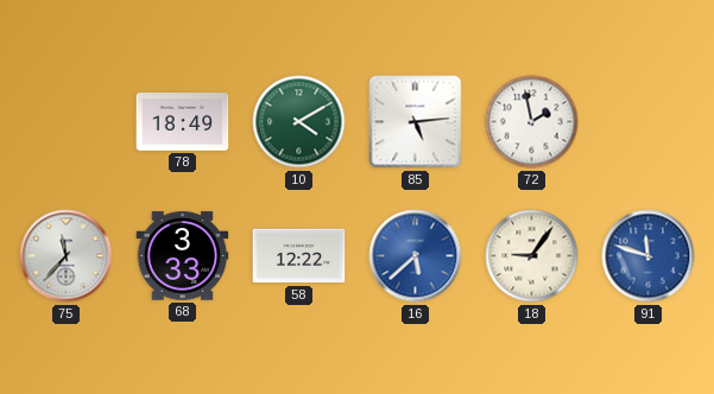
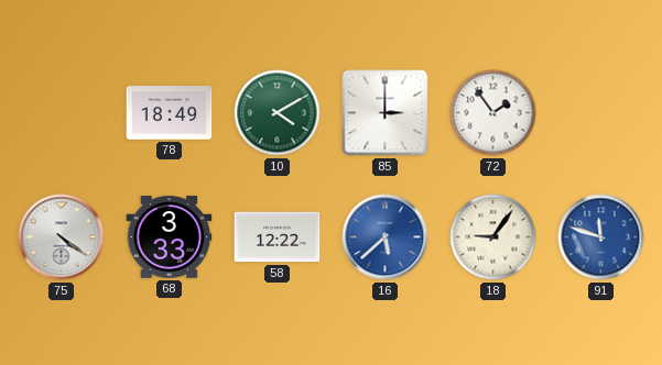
85: 5:14 -> 3:00 (386, 113)
72: 1:58 -> 1:54 (493, 113)
75: 11:37 -> 4:21 (62, 237)
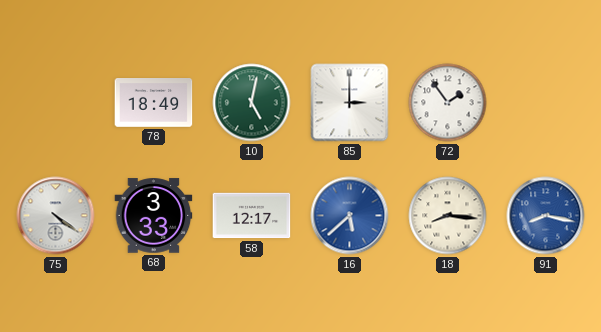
10: 4:10 -> 5:02 (252, 103)
58: 12:22 -> 12:17 (252, 216)
18: 9:06 -> 8:16 (448, 216)
91: 11:48 -> 8:17 (546, 216)
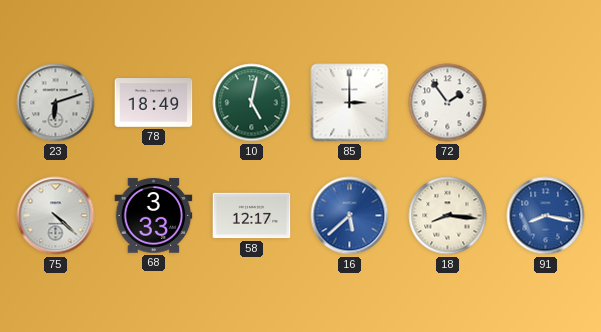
23: none -> 6:12 (56, 103)
75: 4:21 -> 4:22 (56, 216)
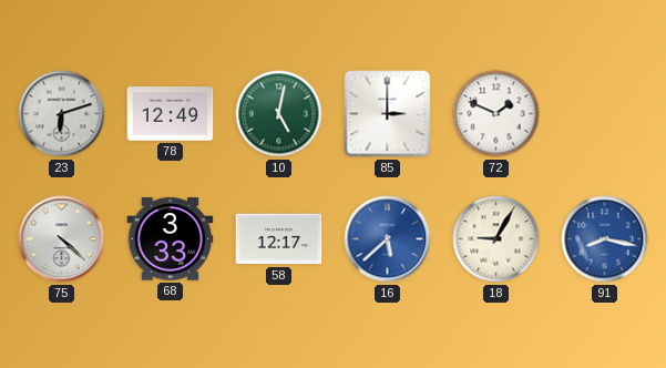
78: 18:49 -> 12:49 (171, 114)
72: 1:54 -> 1:49 (496, 114)
18: 8:16 -> 9:05 (496, 239)
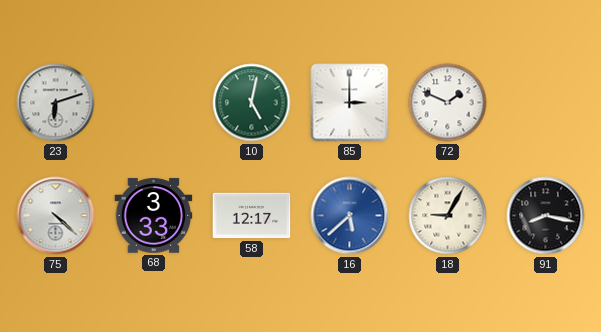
78: 12:49 -> none (171, 114)
91 dial: blue -> black (546, 216)
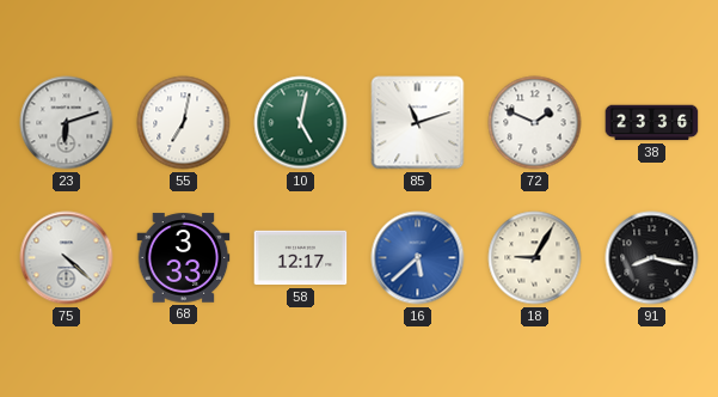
55: none -> 7:02 (184, 123)
85: 3:00 -> 11:12 (418, 123)
38: none -> 23:36 (652, 123)
